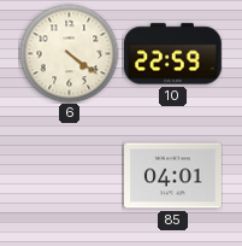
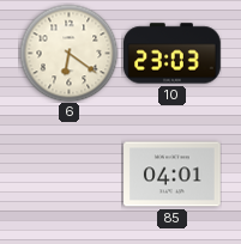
6: 4:21 -> 6:21 (68, 53)
10: 22:59 -> 23:03 (173, 54)
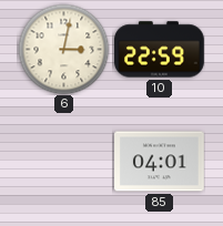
6: 6:21 -> 3:02 (63, 49)
10: 23:03 -> 22:59 (160, 50)
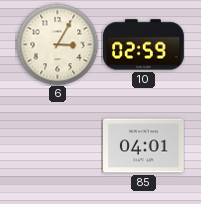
6: 3:02 -> 3:05 (57, 44)
10: 22:59 -> 02:59 (144, 45)
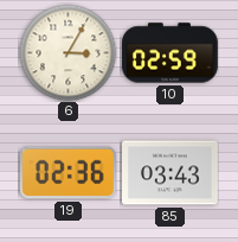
19: none -> 02:36 (67, 173)
85: 04:01 -> 03:43 (171, 173)
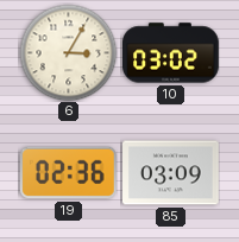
10: 02:59 -> 03:02 (171, 53)
85: 03:43 -> 03:09 (171, 173)
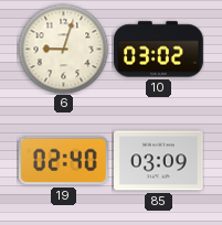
6: 3:05 -> 9:03 (63, 49)
19: 02:36 -> 02:40 (63, 161)
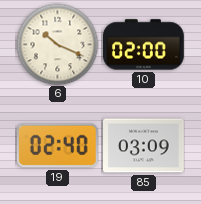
6: 9:03 -> 10:19 (57, 44)
10: 03:02 -> 02:00 (144, 45)
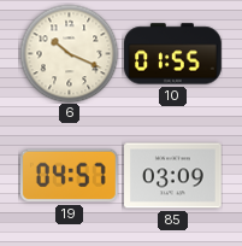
10: 02:00 -> 01:55 (173, 54)
19: 02:40 -> 04:57 (69, 176)
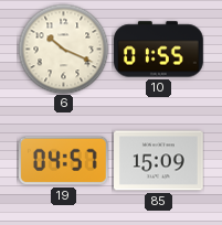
85: 03:09 -> 15:09 (159, 161)
